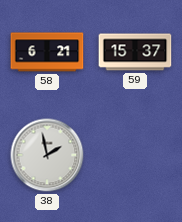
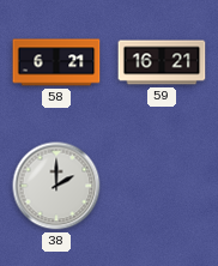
59: 15:37 -> 16:21 (162, 62)
38: 1:58 -> 2:00 (56, 186)
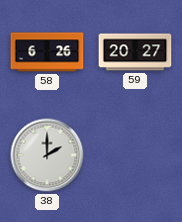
58: 6:21 -> 6:26 (47, 52)
59: 16:21 -> 20:27 (135, 52)
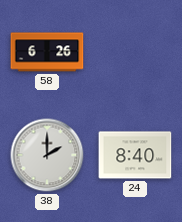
59: 20:27 -> none (135, 52)
24: none -> 8:40 (135, 155)
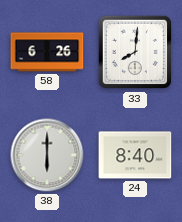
33: none -> 8:01 (135, 52)
38: 2:00 -> 6:00 (47, 155)
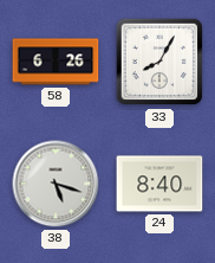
33: 8:01 -> 8:05 (159, 62)
38: 6:00 -> 5:18 (56, 184)
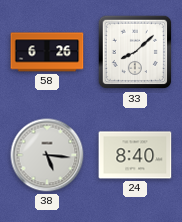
33: 8:05 -> 8:08 (135, 52)
38: 5:18 -> 5:16 (47, 155)
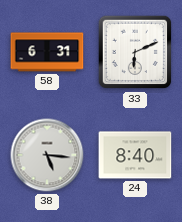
58: 6:26 -> 6:31 (47, 52)
33: 8:08 -> 6:11 (135, 52)
